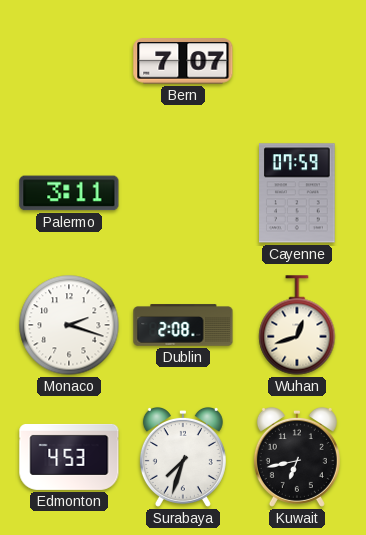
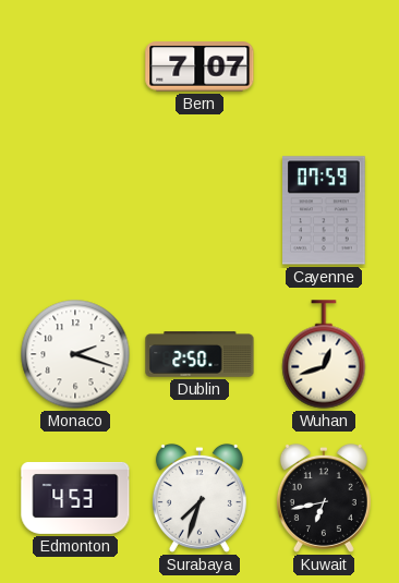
Palermo: 3:11 -> none (69, 193)
Dublin: 2:08 -> 2:50 (199, 354)
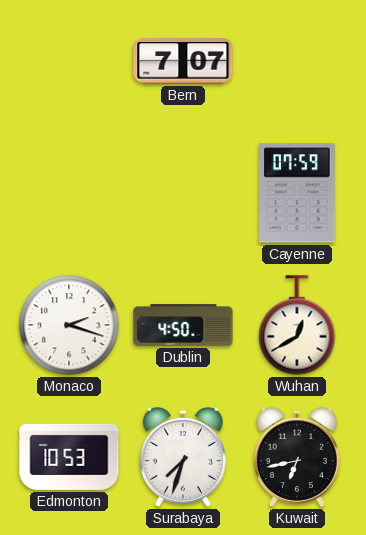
Dublin: 2:50 -> 4:50 (183, 325)
Wuhan: 12:42 -> 12:40 (297, 325)
Edmonton: 4:53 -> 10:53 (69, 457)
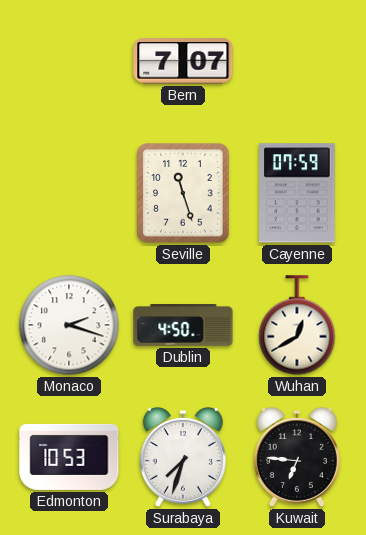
Seville: none -> 11:27 (183, 193)
Kuwait: 6:43 -> 6:46 (297, 457)
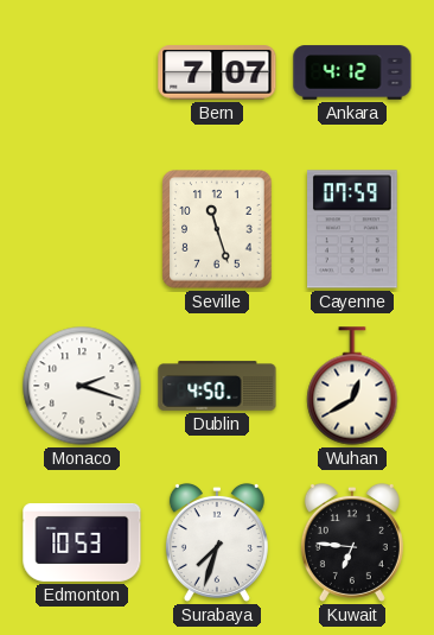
Ankara: none -> 4:12 (352, 72)
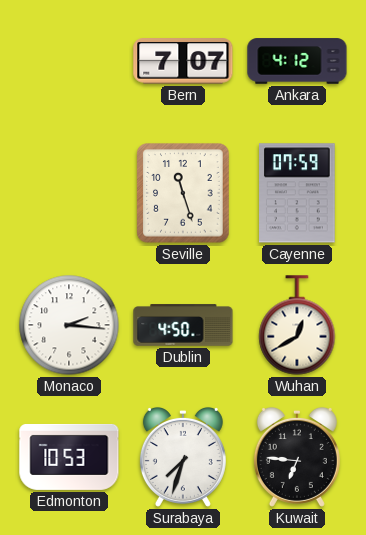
Monaco: 2:18 -> 2:16 (69, 325)
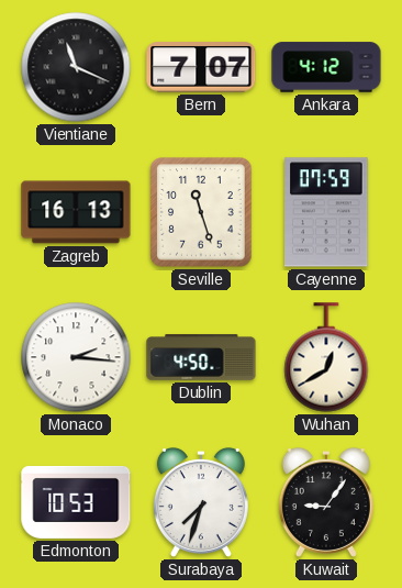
Vientiane: none -> 11:19 (76, 67)
Zagreb: none -> 16:13 (76, 212)
Kuwait: 6:46 -> 9:06 (326, 502)
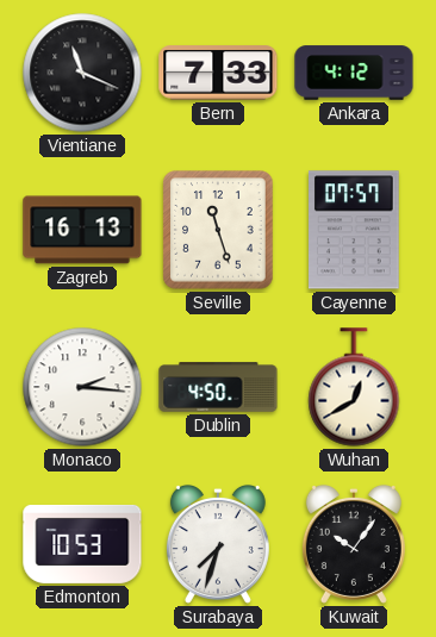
Bern: 7:07 -> 7:33 (218, 73)
Cayenne: 07:59 -> 07:57 (355, 230)
Kuwait: 9:06 -> 10:06 (354, 544)
